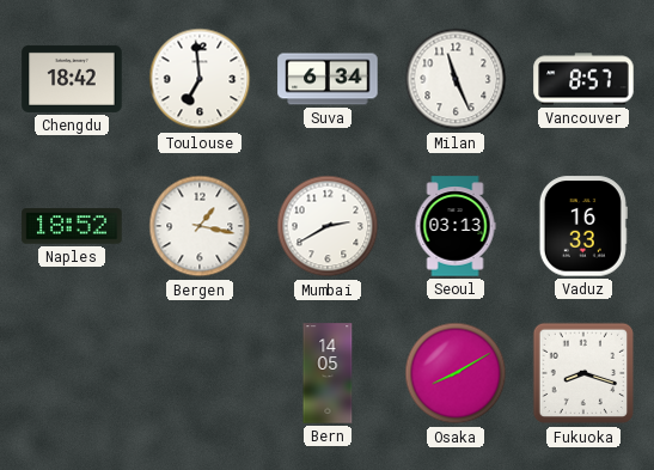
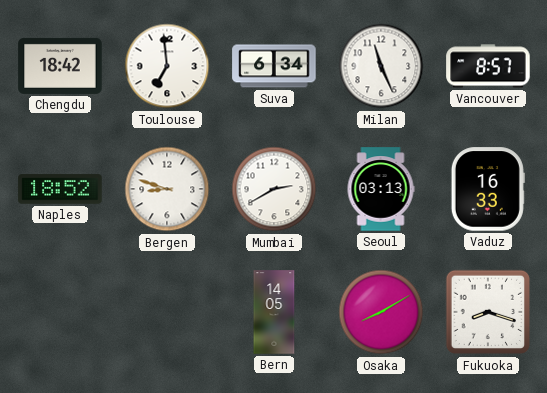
Bergen: 1:17 -> 8:48 (167, 189)
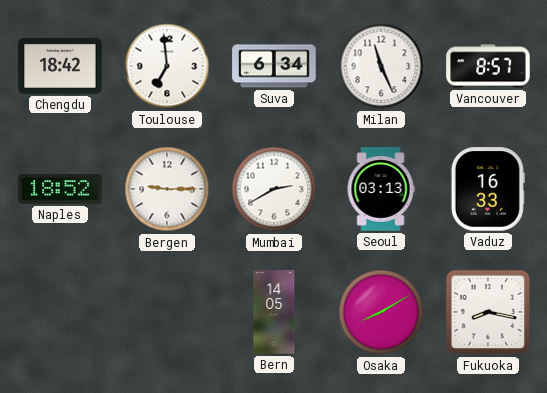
Bergen: 8:48 -> 9:15 (167, 189)
Fukuoka: 8:18 -> 8:17 (488, 312)
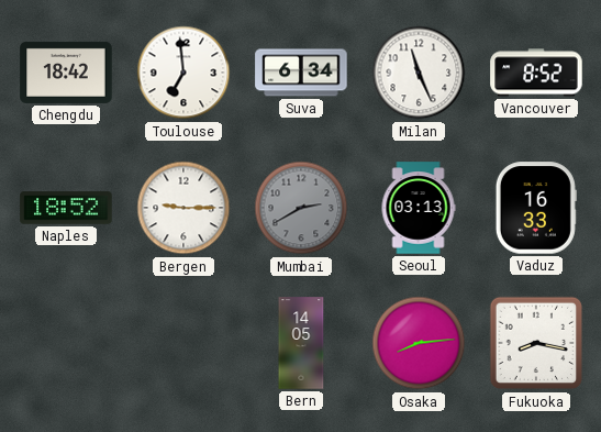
Vancouver: 8:57 -> 8:52 (536, 73)
Mumbai dial: white -> grey (301, 208)
Osaka: 8:10 -> 8:14 (419, 343)
